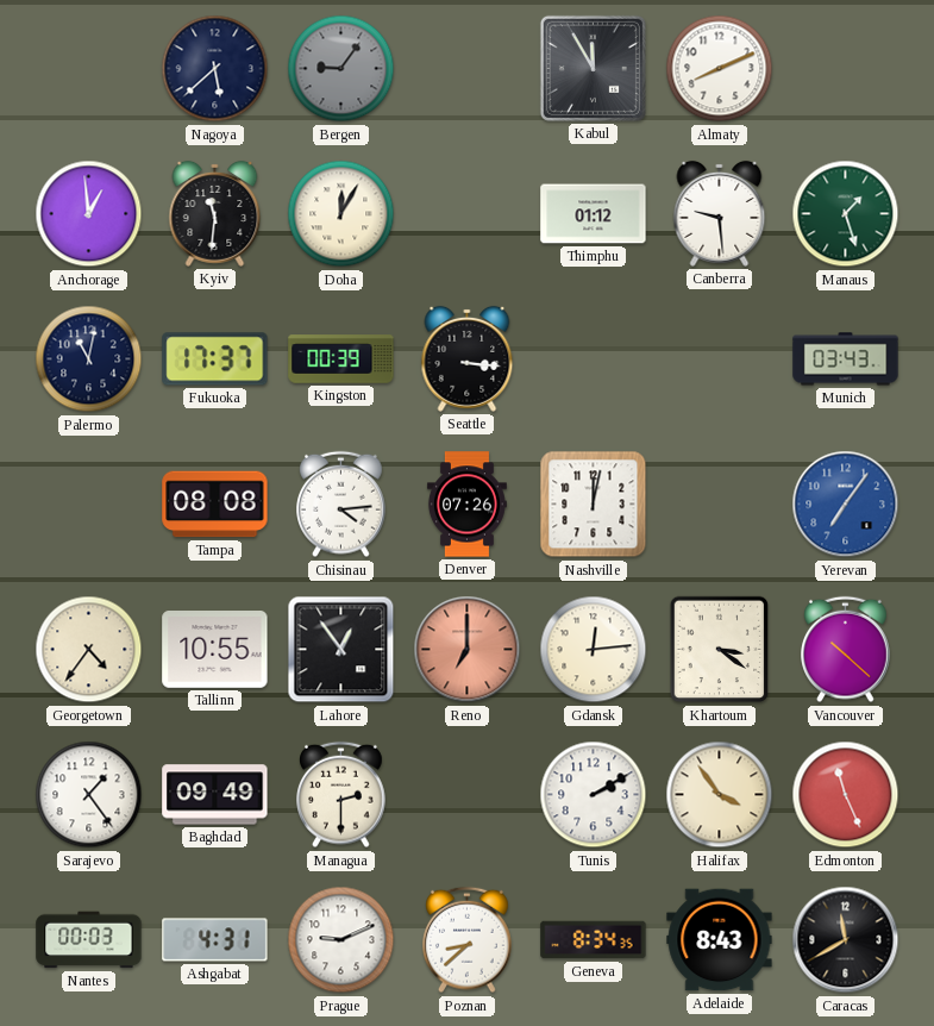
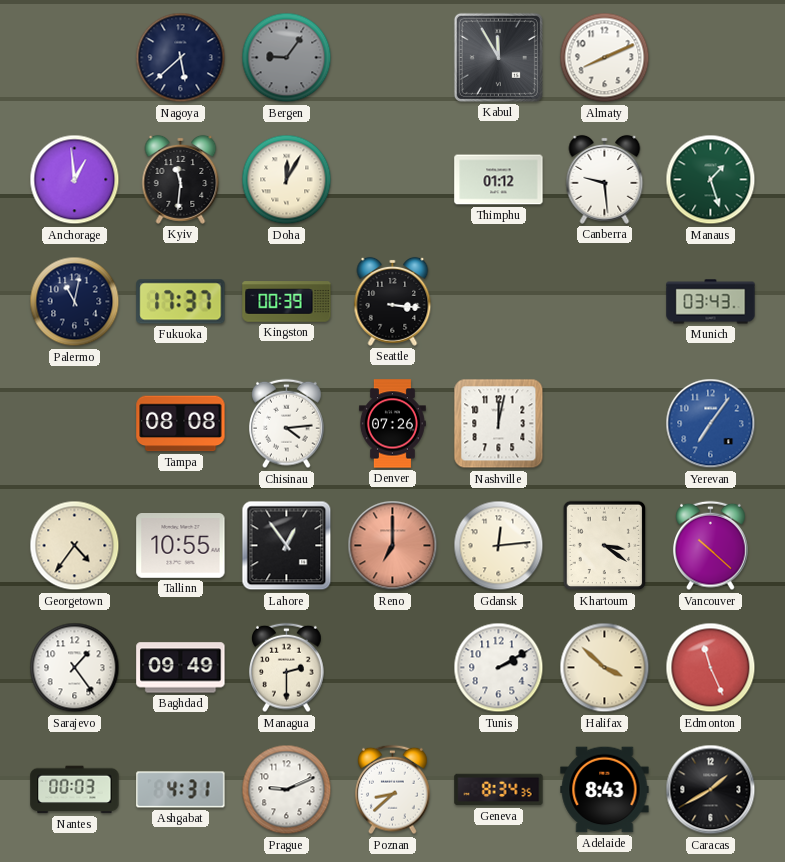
Halifax: 3:54 -> 3:52 (605, 668)
Caracas: 11:40 -> 1:40 (711, 790)
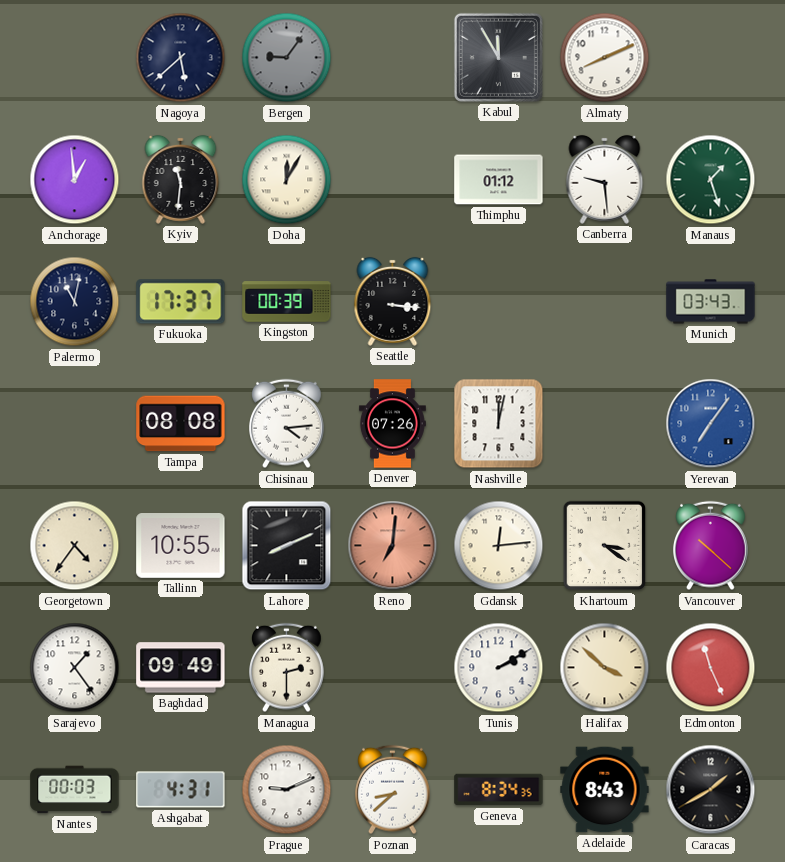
Lahore: 12:54 -> 8:11 (287, 546)
Reno: 7:00 -> 7:01 (393, 546)
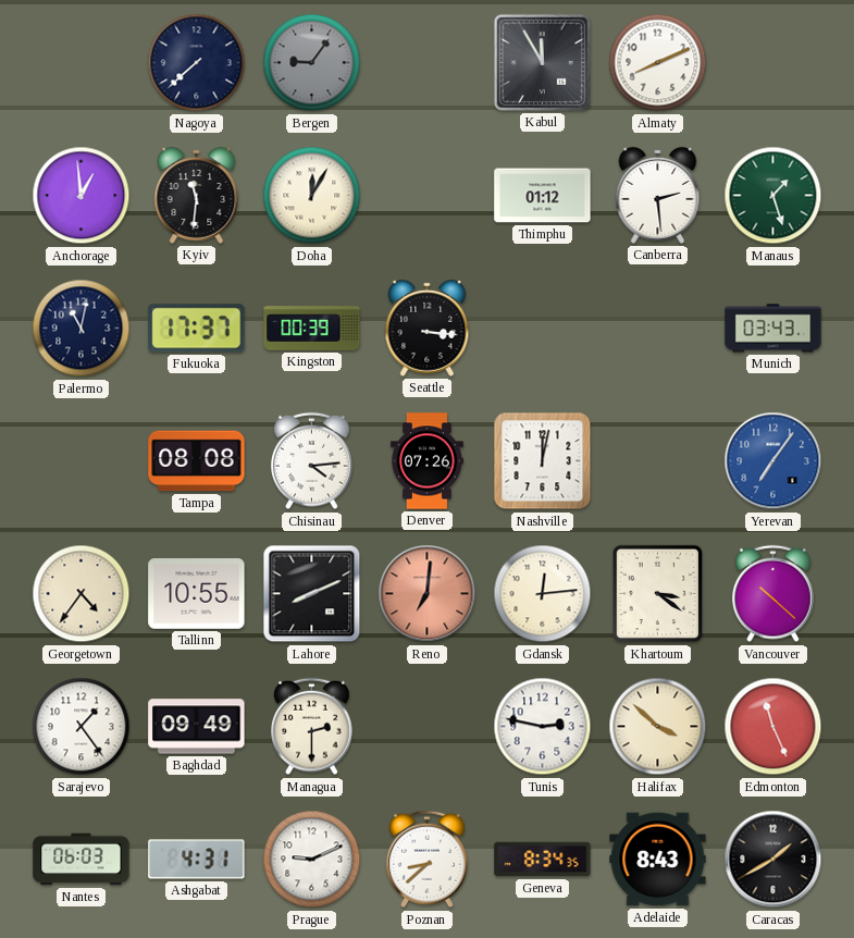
Nagoya: 5:38 -> 7:38 (197, 63)
Canberra: 9:29 -> 2:29 (658, 195)
Tunis: 2:10 -> 2:47 (543, 727)
Nantes: 00:03 -> 06:03 (82, 860)
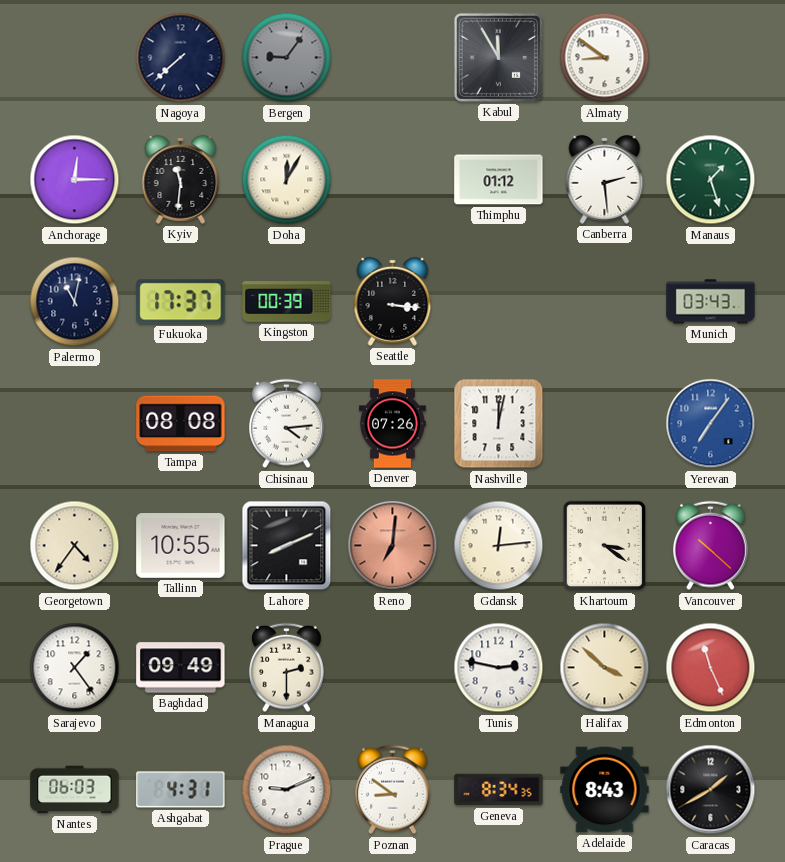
Almaty: 8:11 -> 8:51 (605, 58)
Anchorage: 12:59 -> 12:15 (75, 180)
Poznan: 8:38 -> 8:51 (393, 790)
